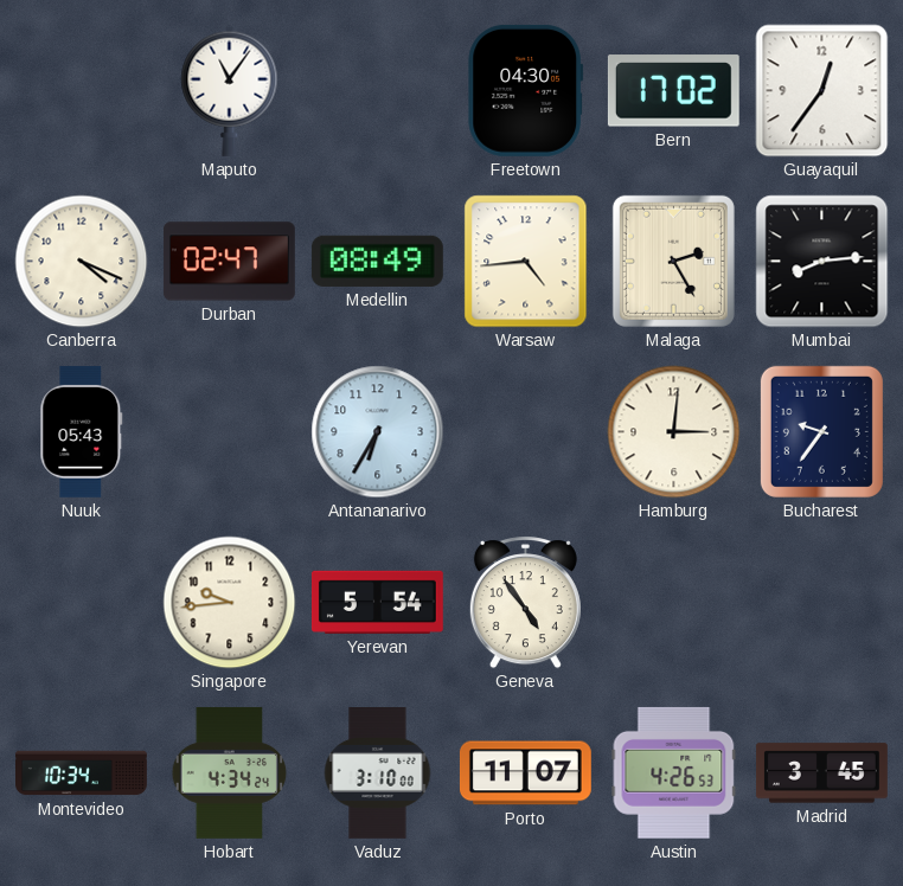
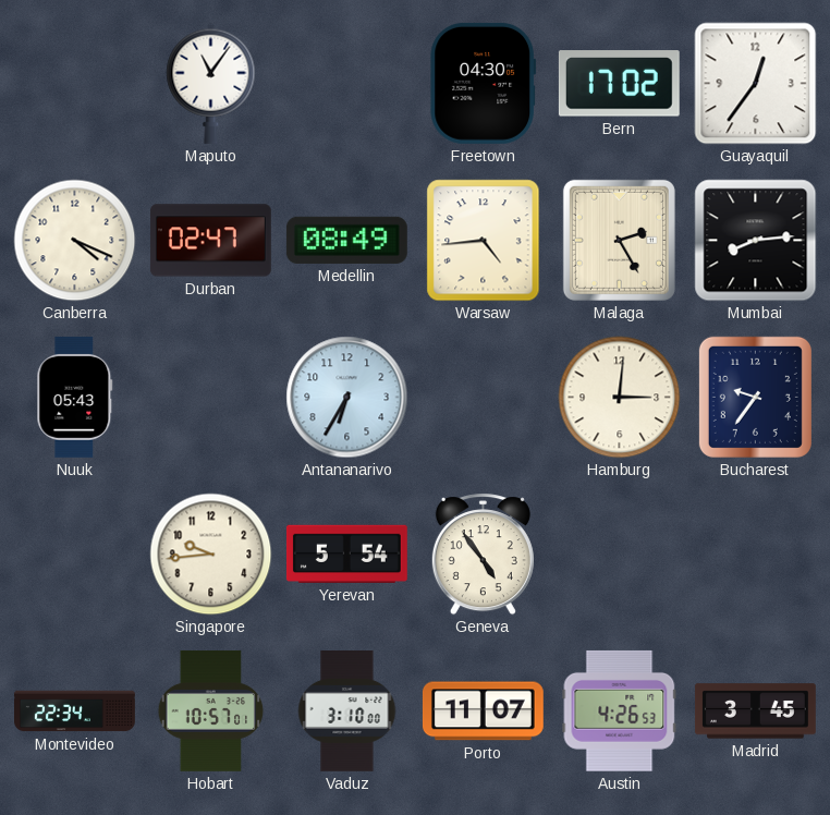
Montevideo: 10:34 -> 22:34 (75, 711)
Hobart: 4:34 -> 10:57 (211, 710)
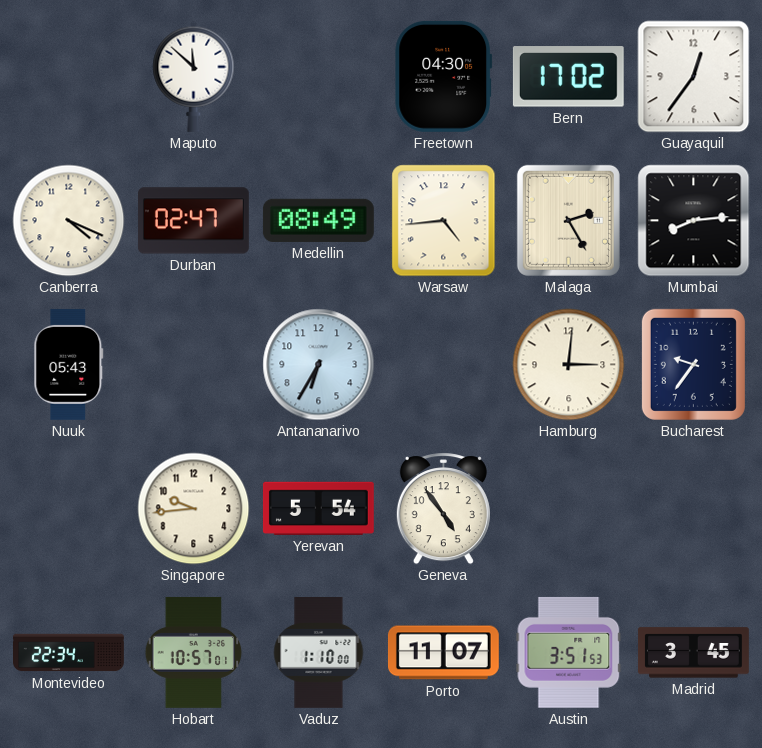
Maputo: 11:06 -> 11:52 (194, 76)
Vaduz: 3:10 -> 1:10 (319, 653)
Austin: 4:26 -> 3:51 (569, 652)
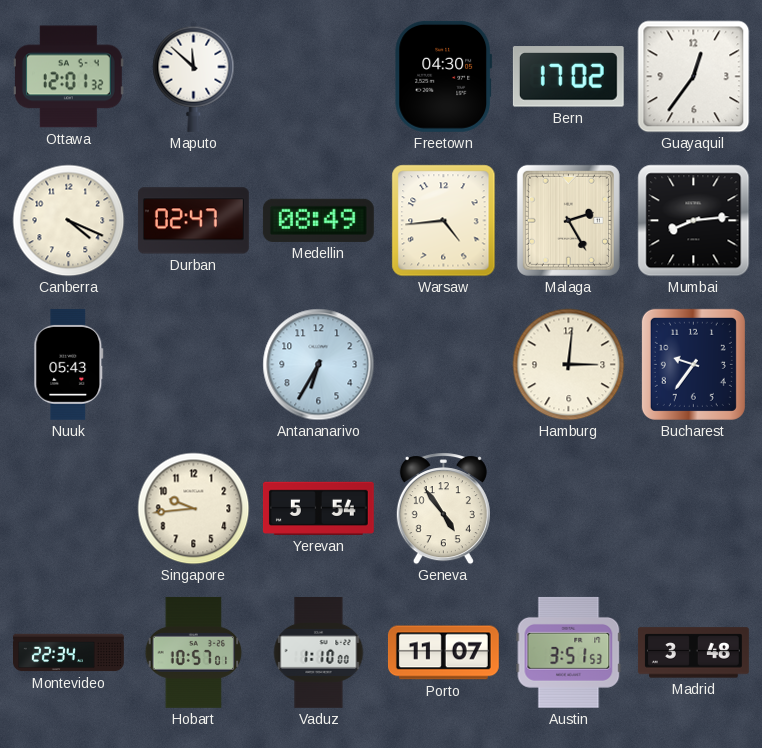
Ottawa: none -> 12:01 (68, 77)
Madrid: 3:45 -> 3:48 (694, 653)
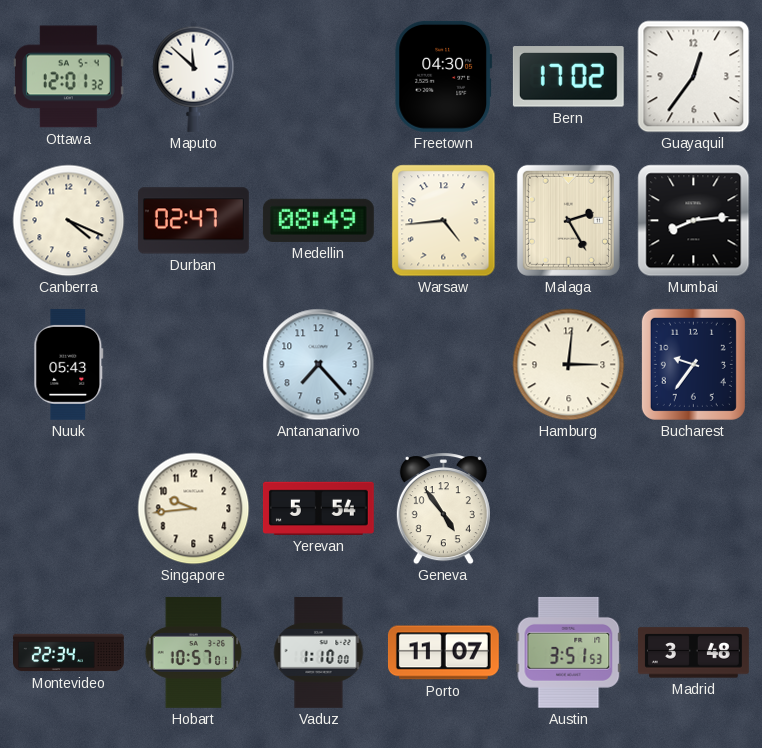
Antananarivo: 6:35 -> 7:23 (319, 365)
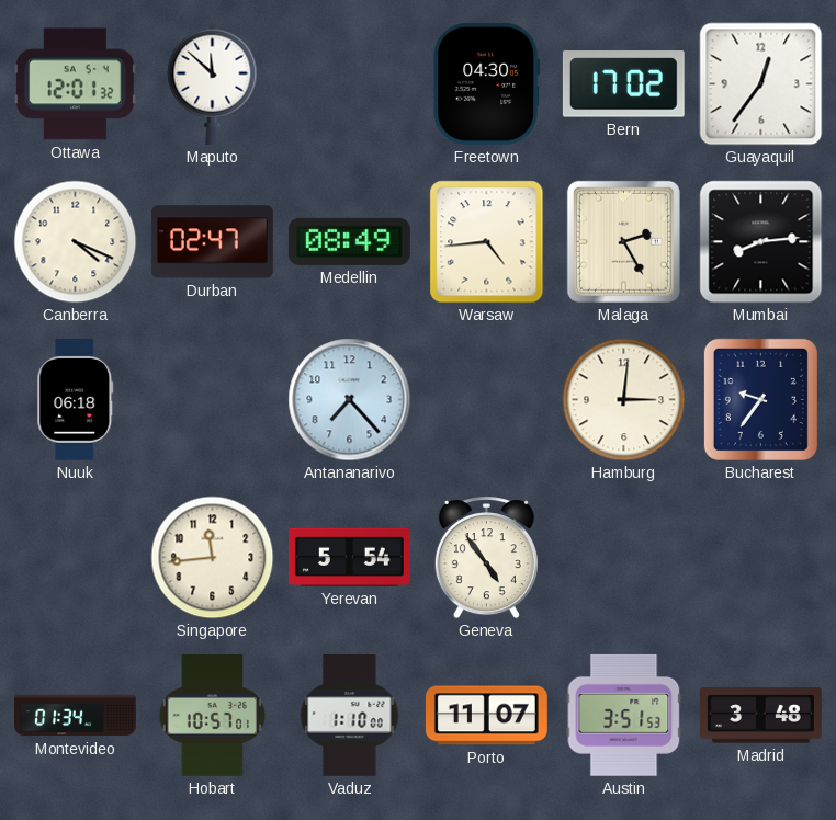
Nuuk: 05:43 -> 06:18 (76, 399)
Singapore: 9:44 -> 11:44 (213, 558)
Montevideo: 22:34 -> 01:34 (76, 716)
